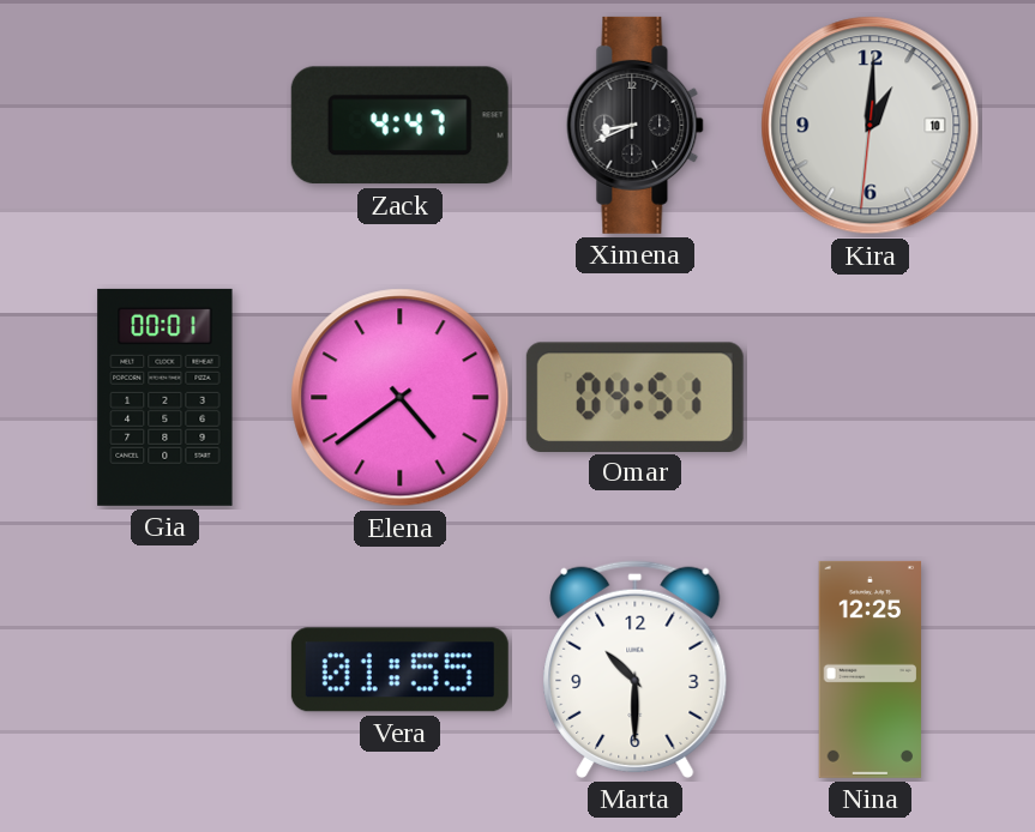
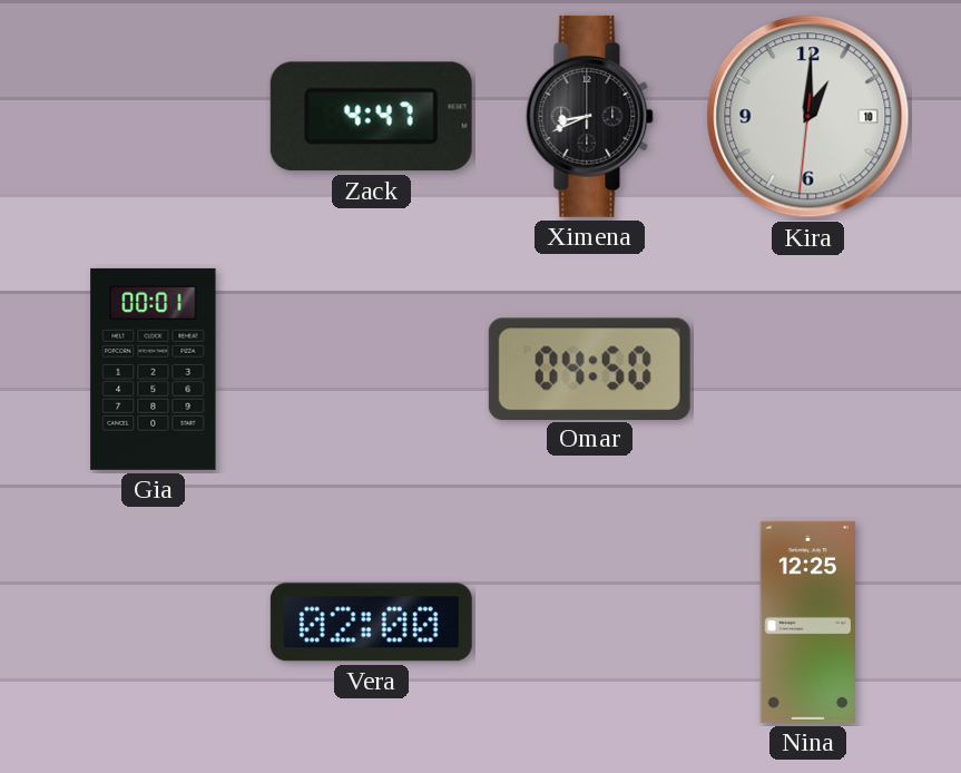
Elena: 4:39 -> none (401, 398)
Omar: 04:51 -> 04:50 (589, 369)
Vera: 01:55 -> 02:00 (371, 623)
Marta: 10:30 -> none (636, 669)
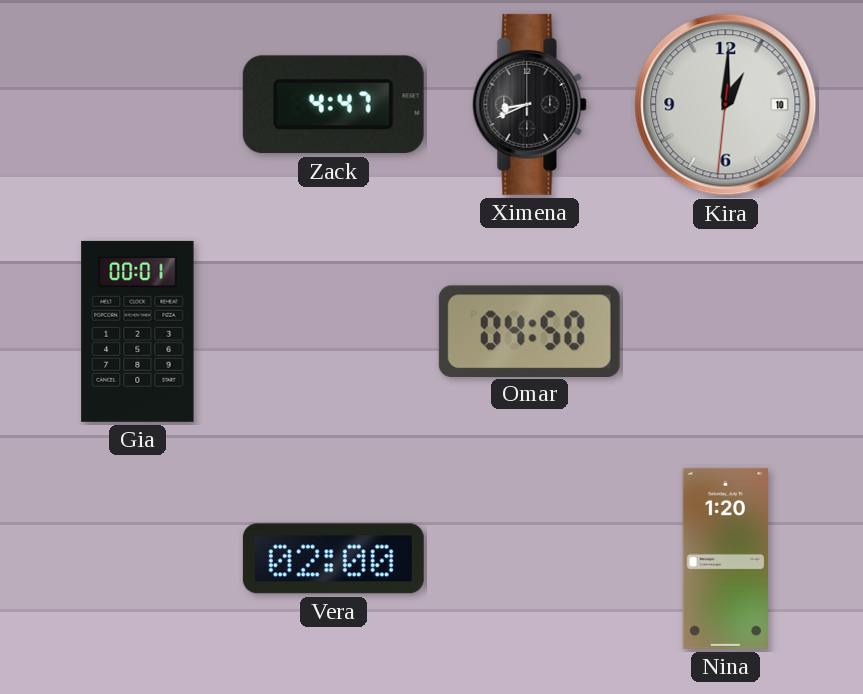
Nina: 12:25 -> 1:20 (726, 558)
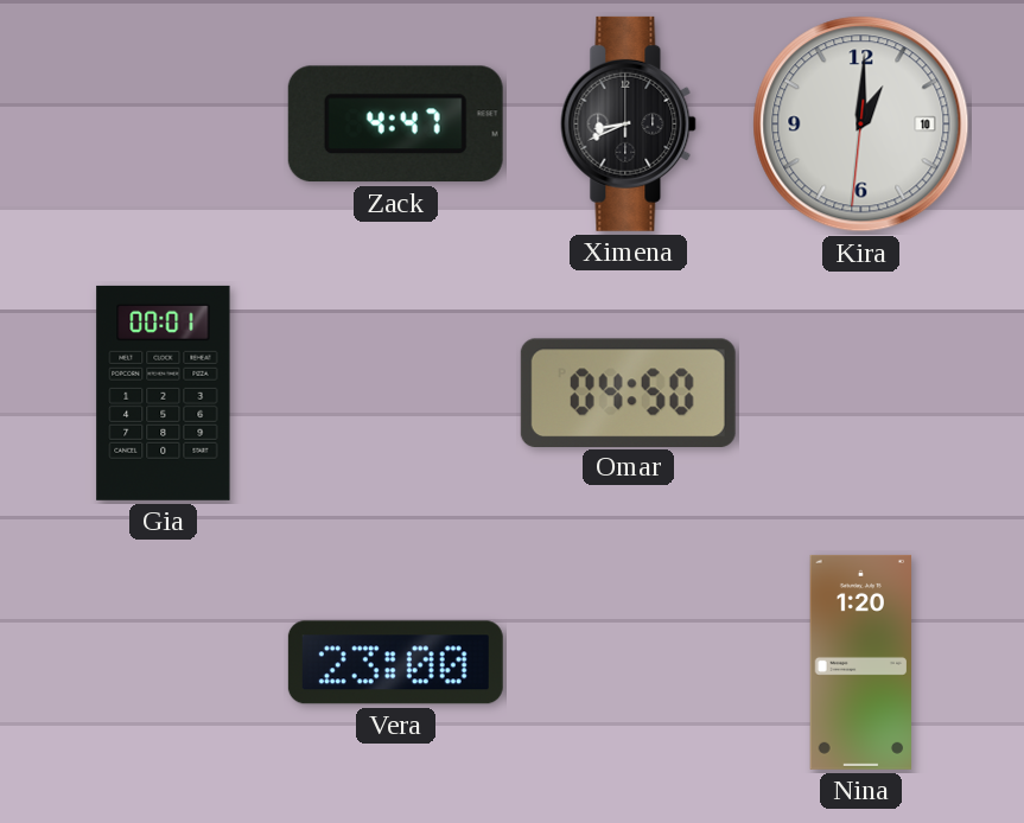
Vera: 02:00 -> 23:00 (395, 663)
